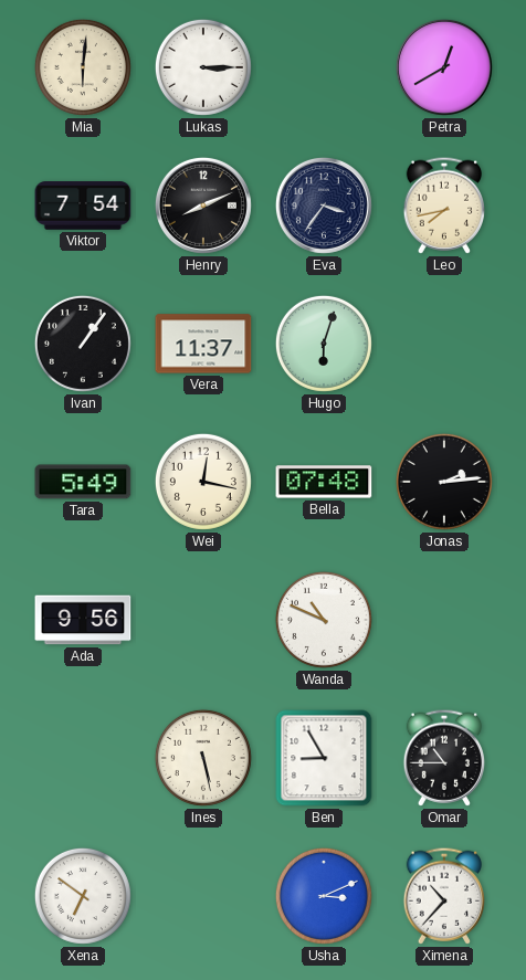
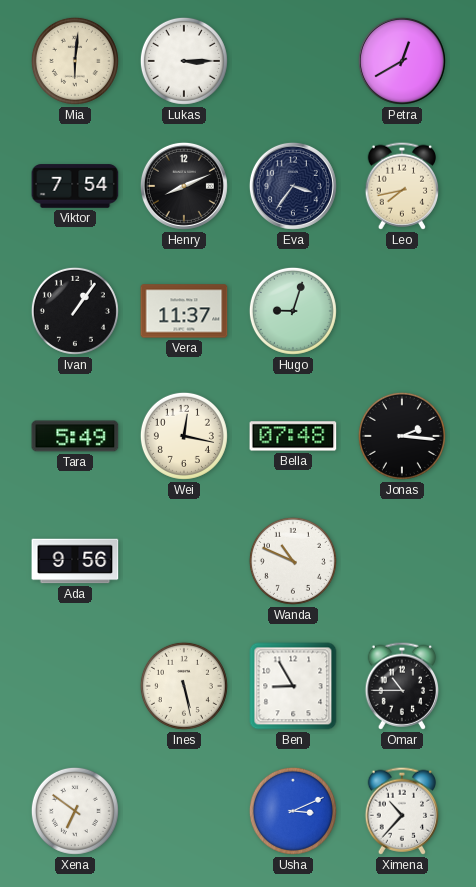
Hugo: 6:03 -> 9:03 (293, 311)
Jonas: 2:14 -> 2:16 (402, 436)
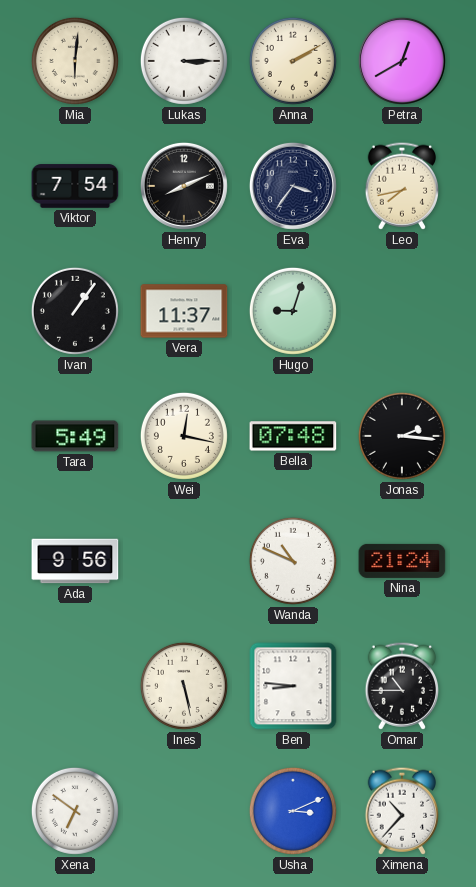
Anna: none -> 2:10 (293, 61)
Nina: none -> 21:24 (402, 561)
Ben: 8:55 -> 8:46 (293, 686)
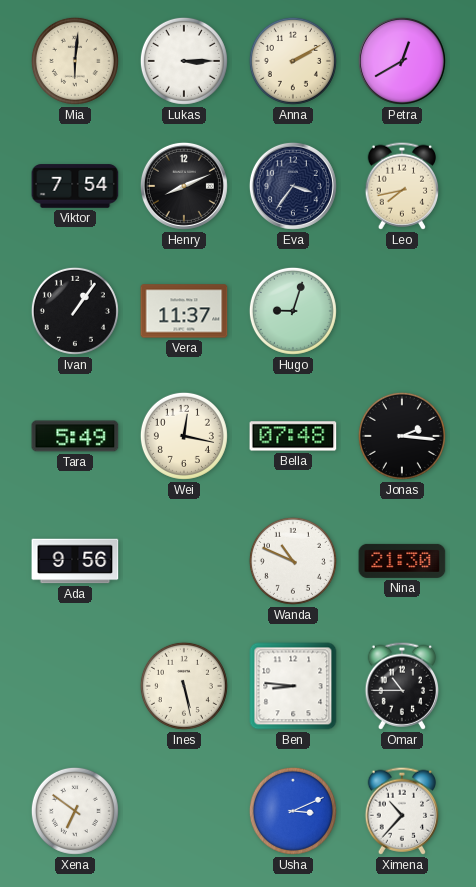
Nina: 21:24 -> 21:30 (402, 561)
